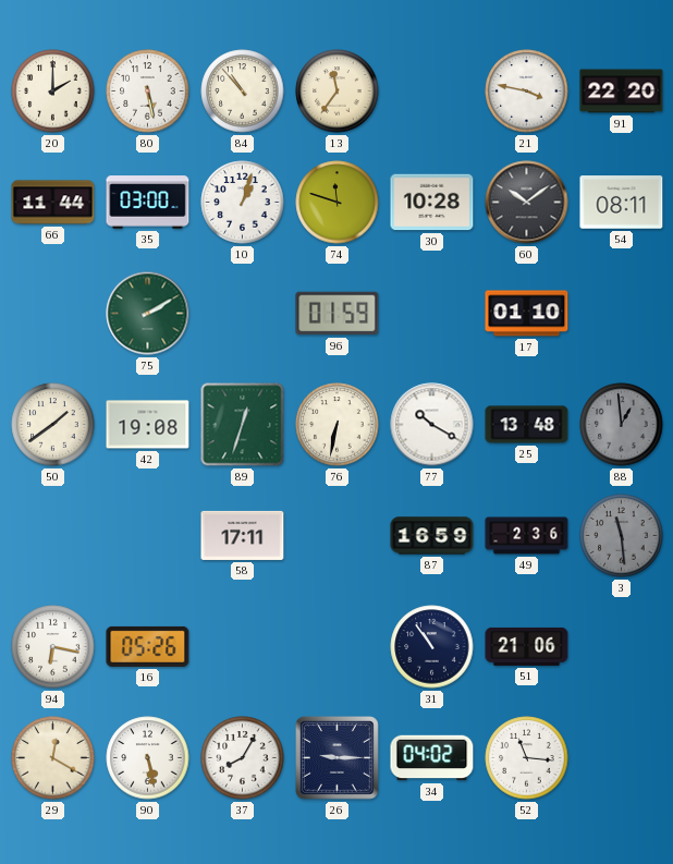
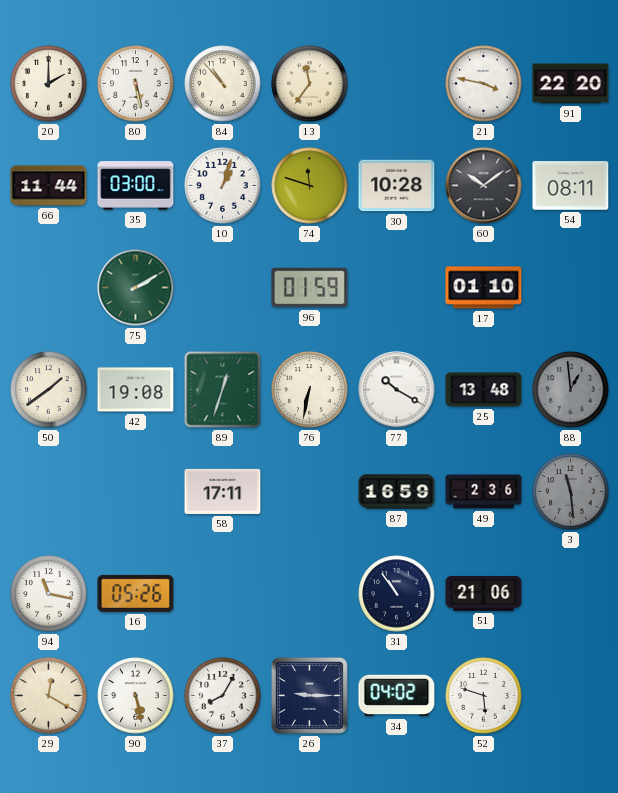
94: 6:17 -> 11:17 (49, 594)
52: 11:16 -> 5:48 (484, 696)
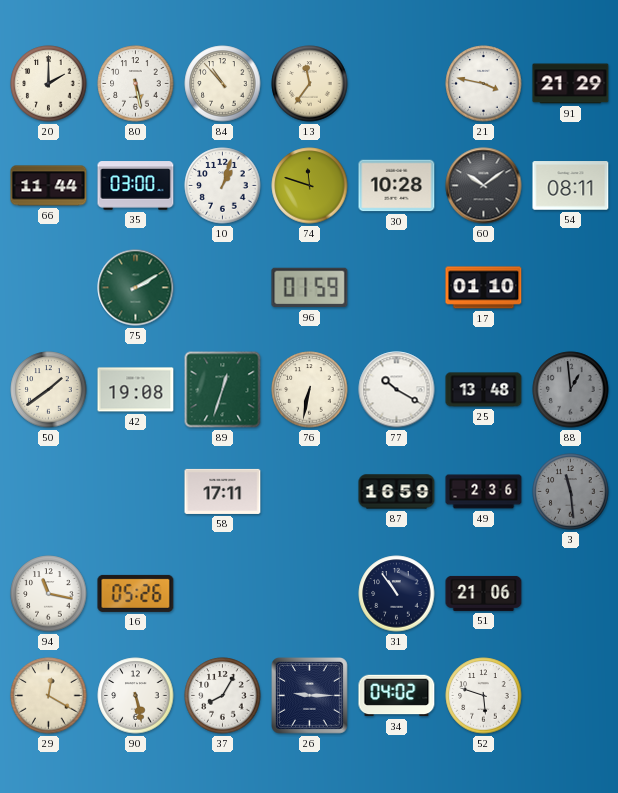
91: 22:20 -> 21:29 (571, 84)
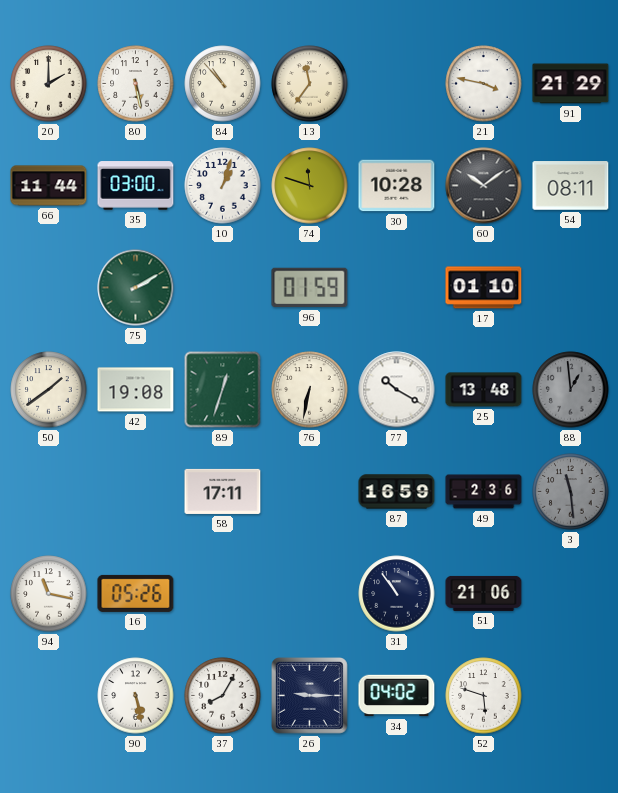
29: 12:20 -> none (49, 696)
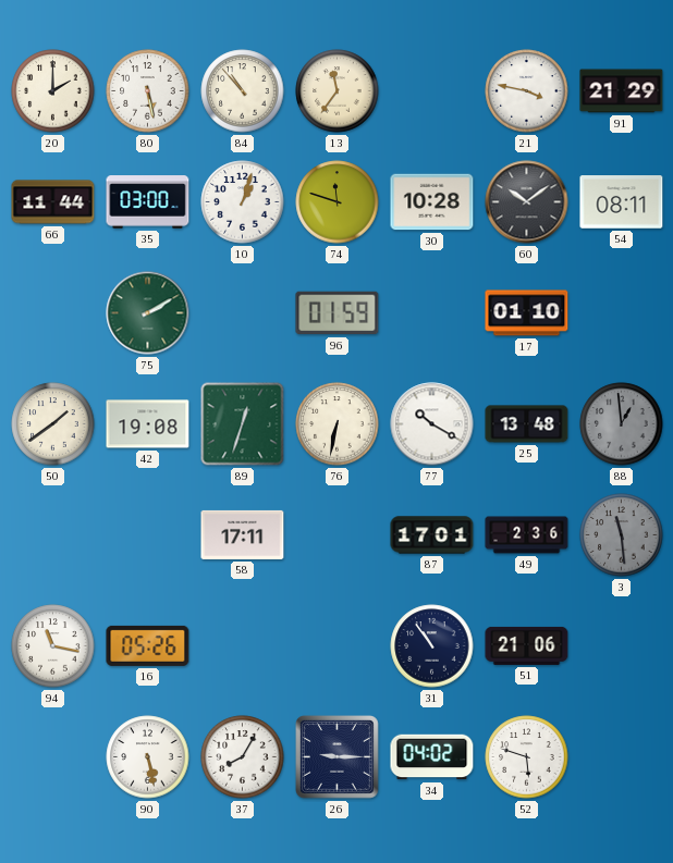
87: 16:59 -> 17:01 (432, 535)
